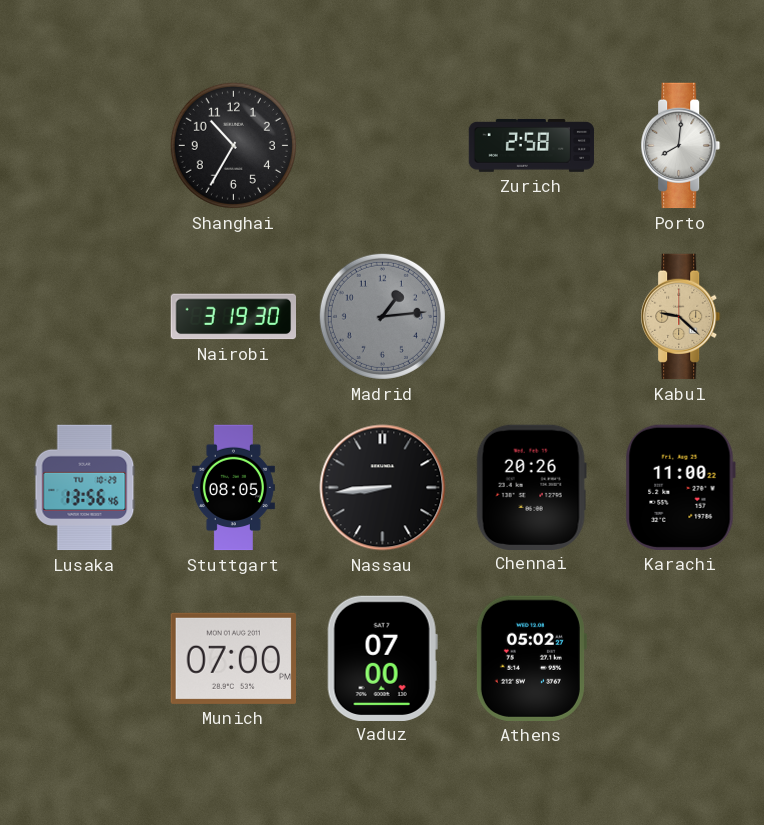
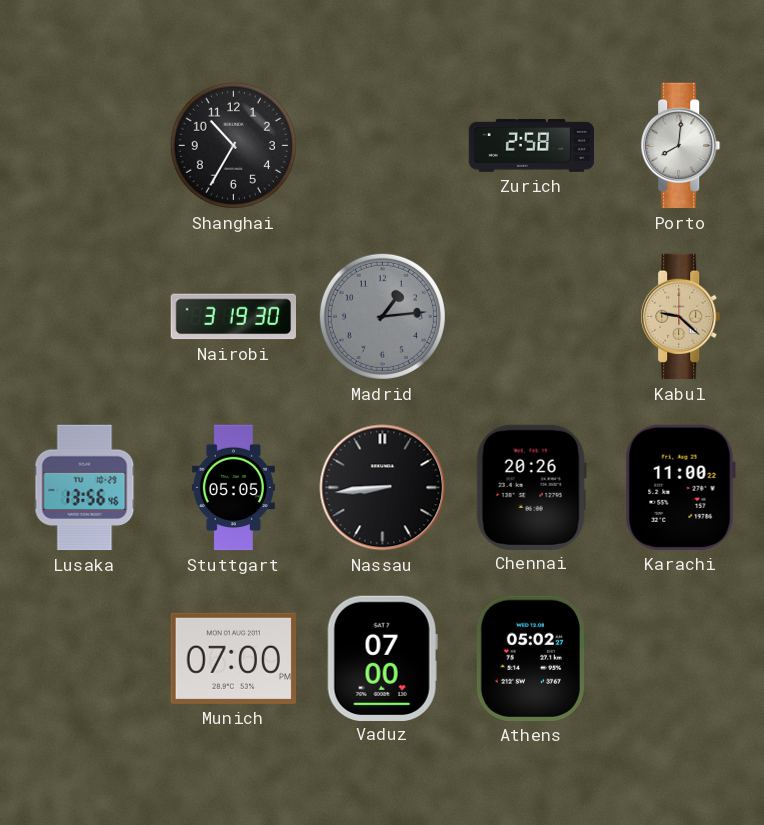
Stuttgart: 08:05 -> 05:05 (233, 488)
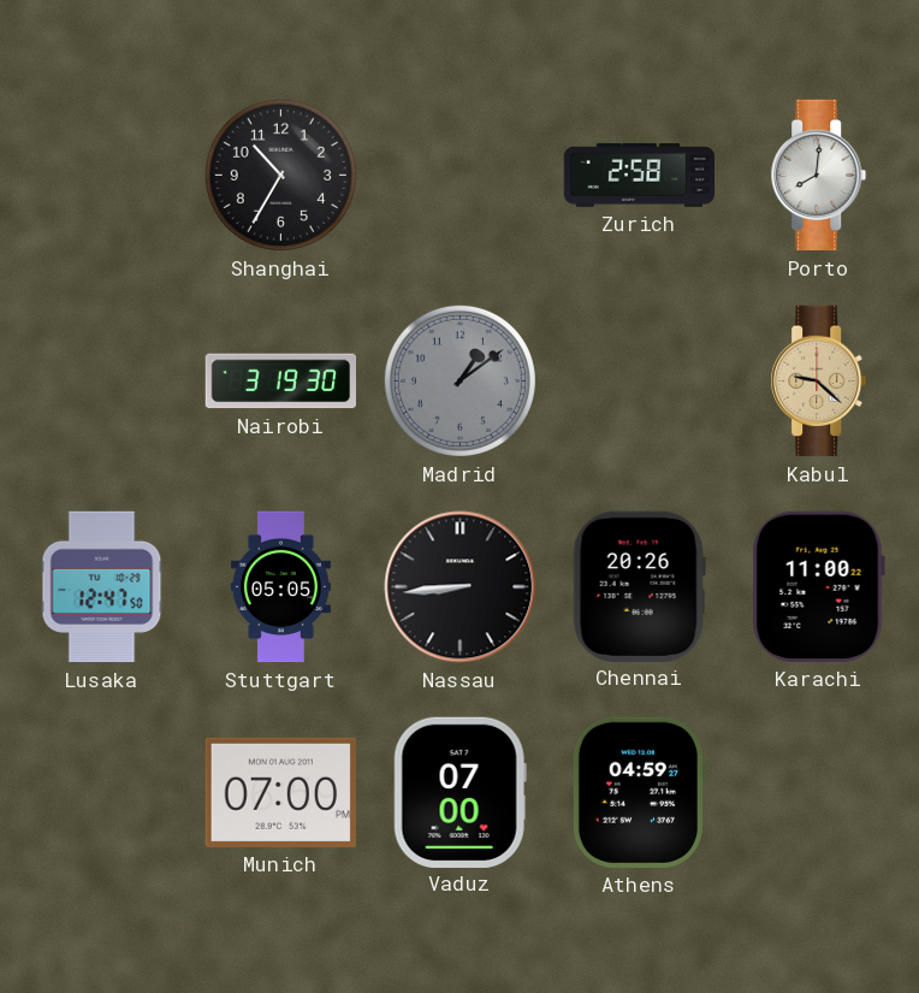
Madrid: 1:14 -> 1:09 (459, 380)
Lusaka: 13:56 -> 12:47 (102, 587)
Athens: 05:02 -> 04:59 (639, 792)
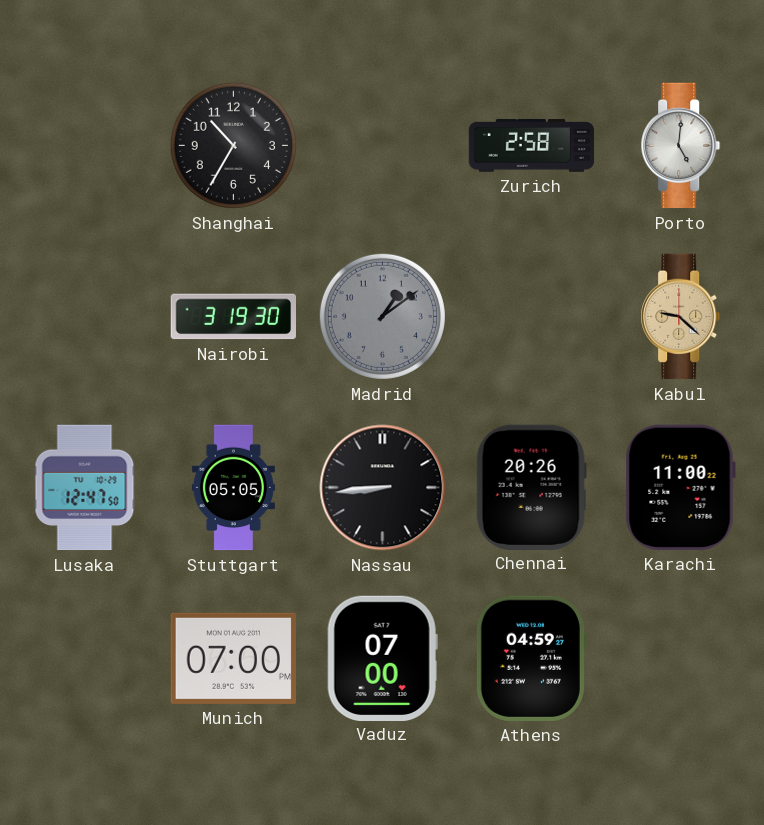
Porto: 8:01 -> 5:01 (681, 146)
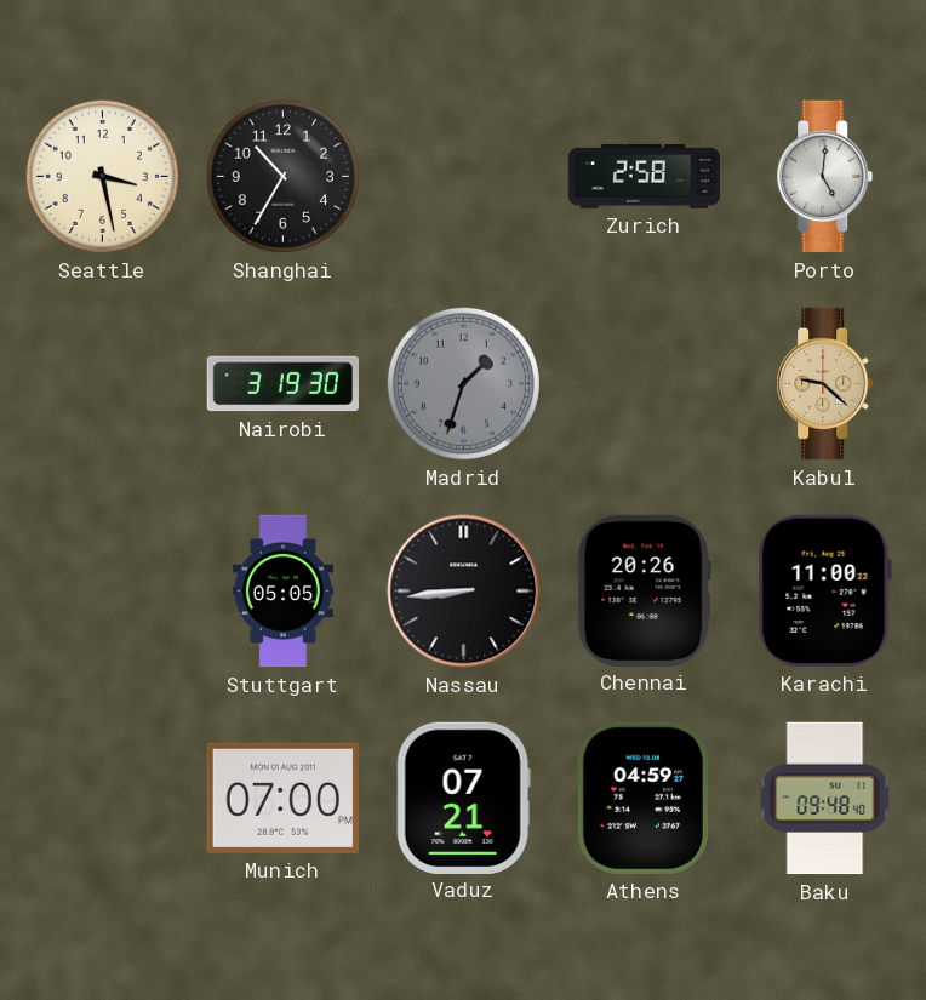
Seattle: none -> 3:28 (102, 176)
Madrid: 1:09 -> 1:33 (463, 383)
Lusaka: 12:47 -> none (85, 488)
Vaduz: 07:00 -> 07:21 (463, 798)
Baku: none -> 09:48 (825, 799)
